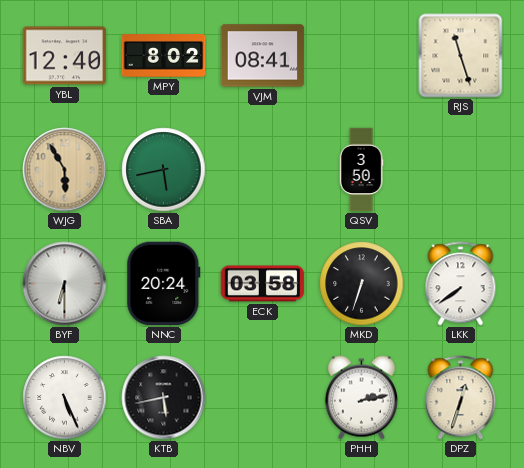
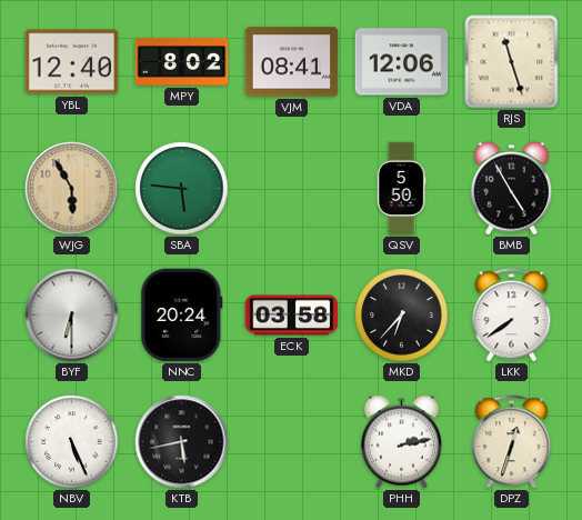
VDA: none -> 12:06 (402, 62)
SBA: 5:43 -> 5:46 (182, 189)
QSV: 3:50 -> 5:50 (401, 189)
BMB: none -> 4:55 (511, 189)
MKD: 6:33 -> 6:37 (402, 316)
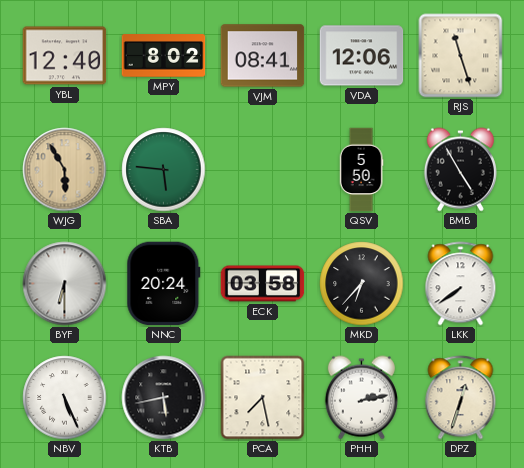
PCA: none -> 7:28 (263, 398)
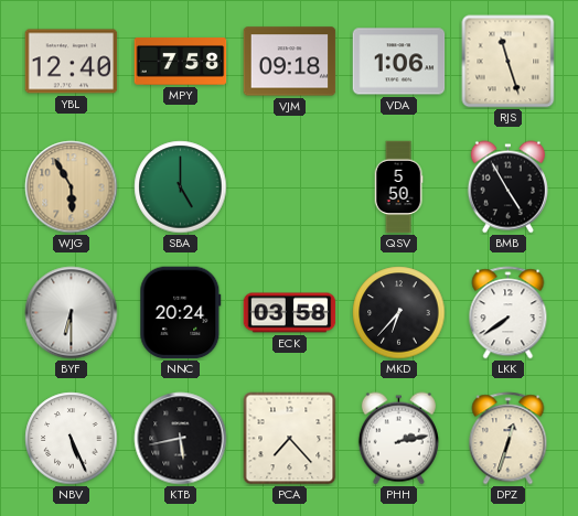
MPY: 8:02 -> 7:58 (181, 62)
VJM: 08:41 -> 09:18 (290, 62)
VDA: 12:06 -> 1:06 (399, 62)
SBA: 5:46 -> 5:00 (181, 187)
PCA: 7:28 -> 7:23 (290, 439)
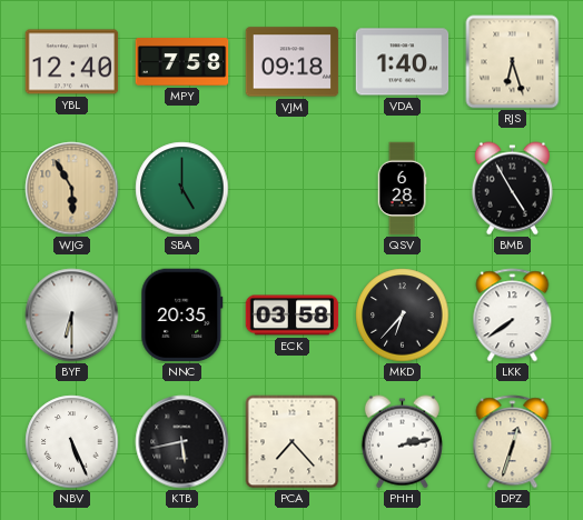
VDA: 1:06 -> 1:40 (403, 62)
RJS: 11:27 -> 6:27 (513, 62)
QSV: 5:50 -> 6:28 (402, 189)
NNC: 20:24 -> 20:35 (182, 316)
